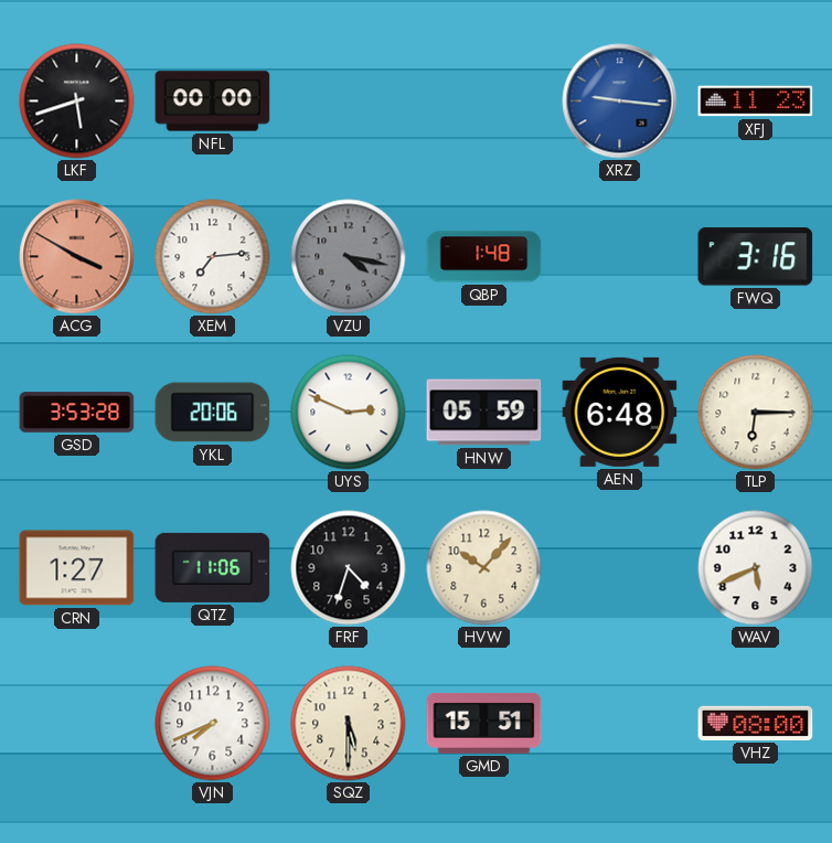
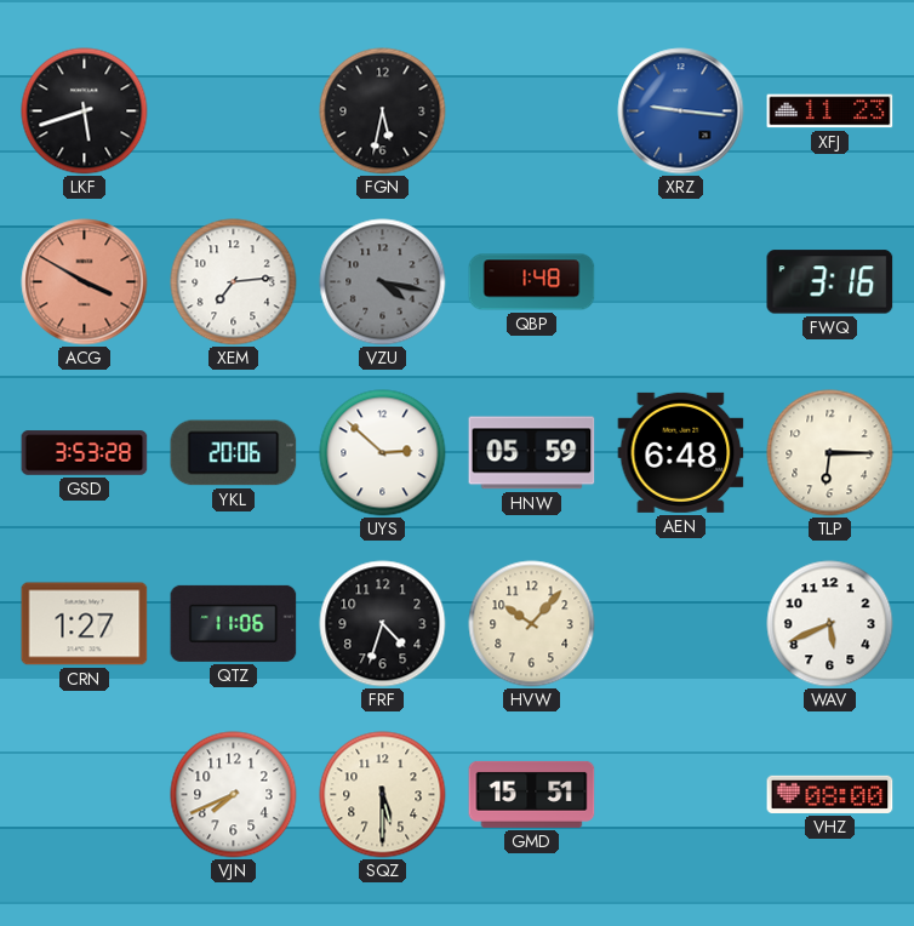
NFL: 00:00 -> none (213, 102)
FGN: none -> 5:32 (383, 112)
UYS: 2:49 -> 2:52 (383, 453)
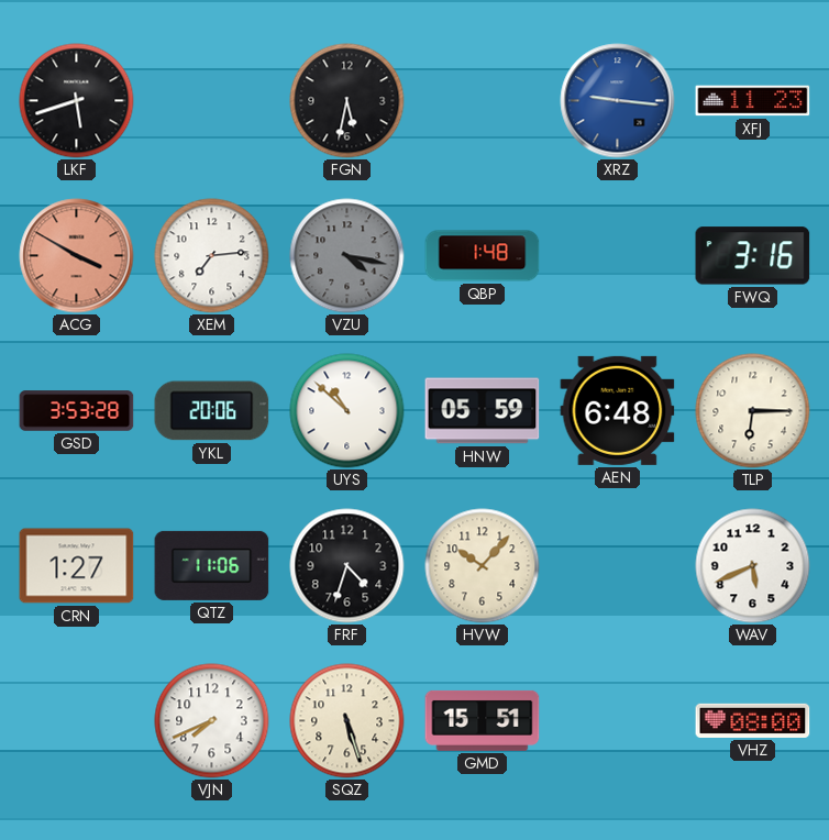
UYS: 2:52 -> 10:52 (347, 411)
SQZ: 5:30 -> 5:27 (347, 721)
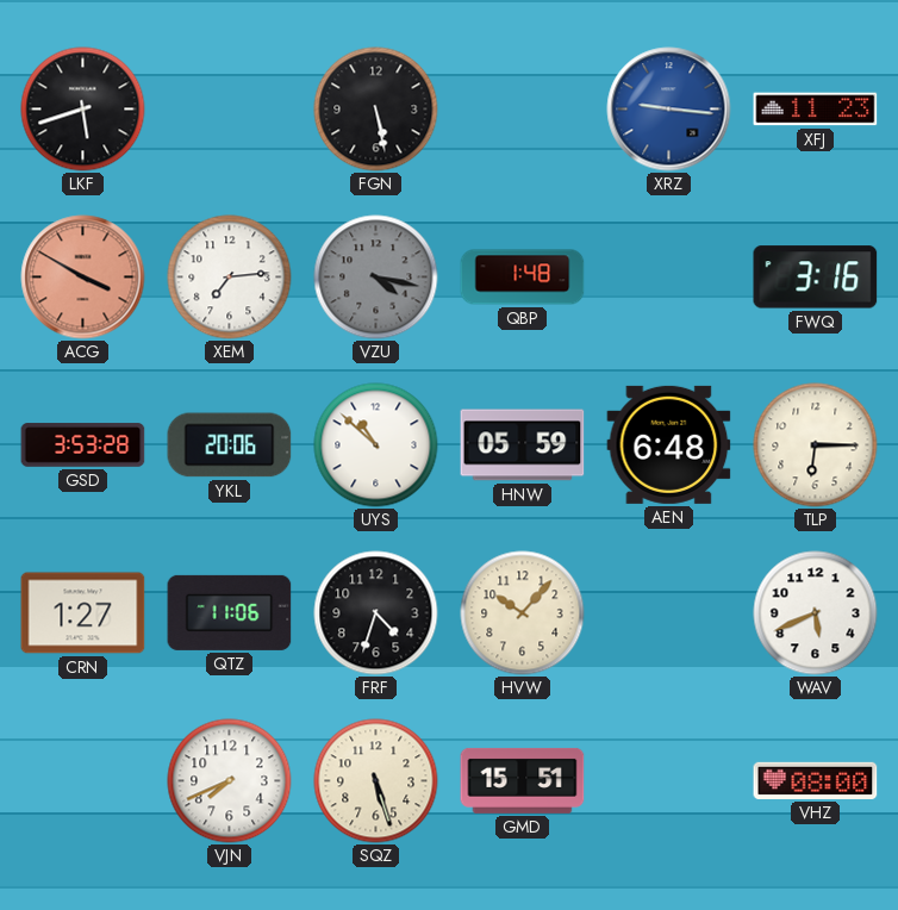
FGN: 5:32 -> 5:28 (376, 110)
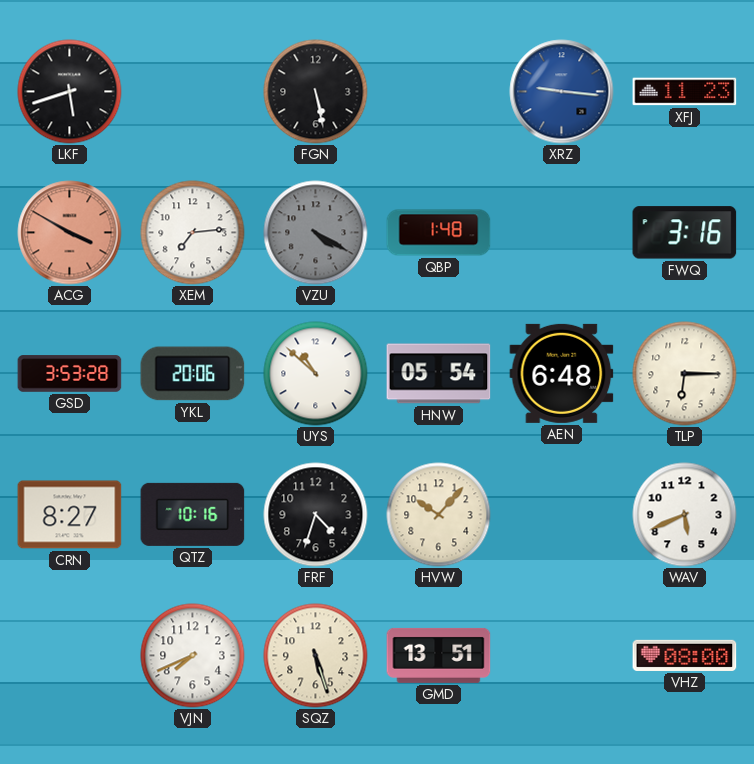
VZU: 4:17 -> 4:20 (316, 233)
HNW: 05:59 -> 05:54 (439, 374)
CRN: 1:27 -> 8:27 (70, 515)
QTZ: 11:06 -> 10:16 (193, 514)
GMD: 15:51 -> 13:51 (439, 655)
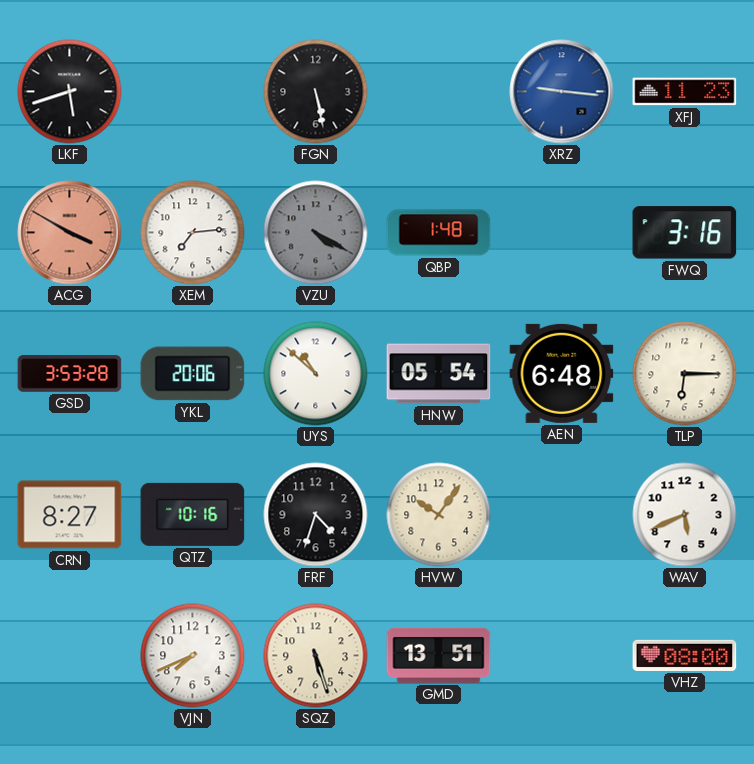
HVW: 10:07 -> 10:06 (439, 515)
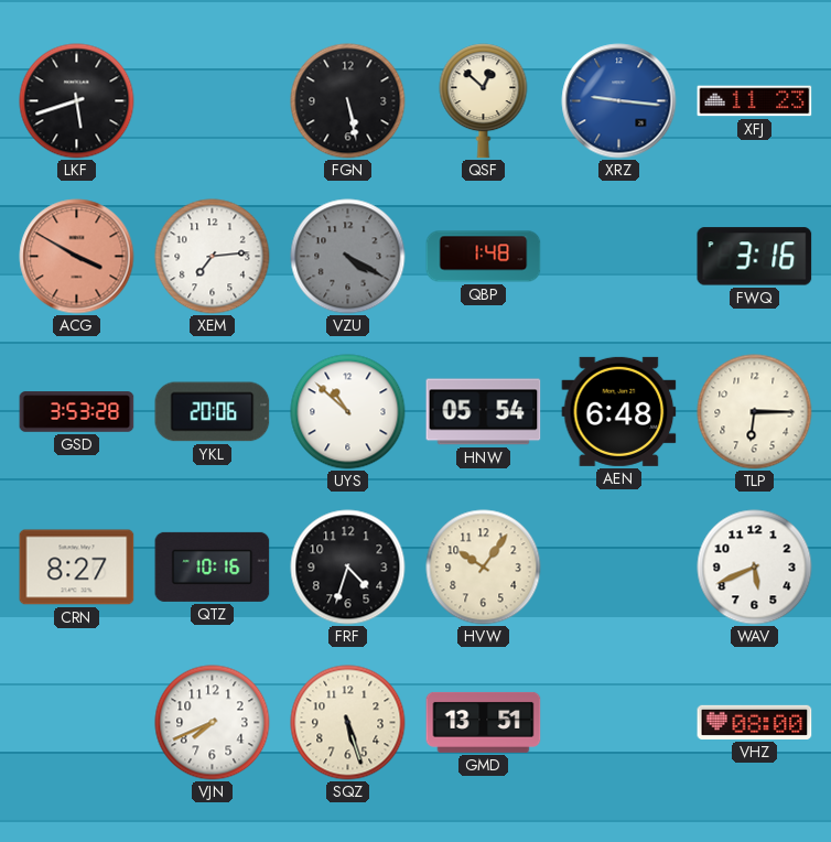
QSF: none -> 12:52 (484, 101)
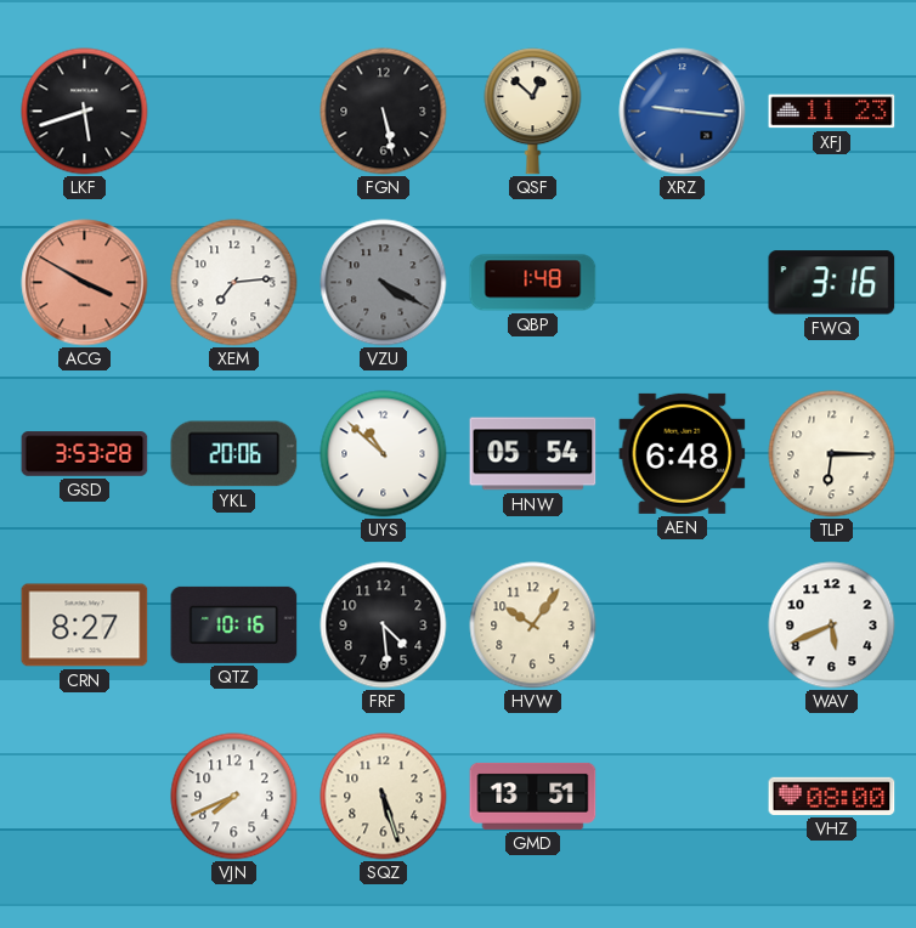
FRF: 4:33 -> 4:29 (384, 626)
